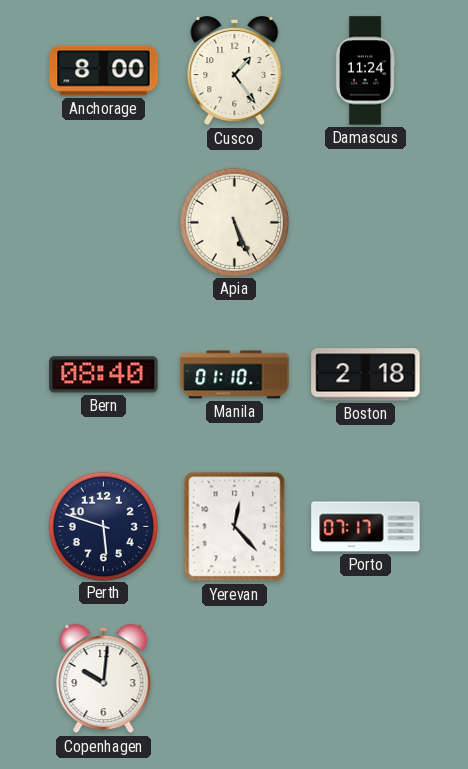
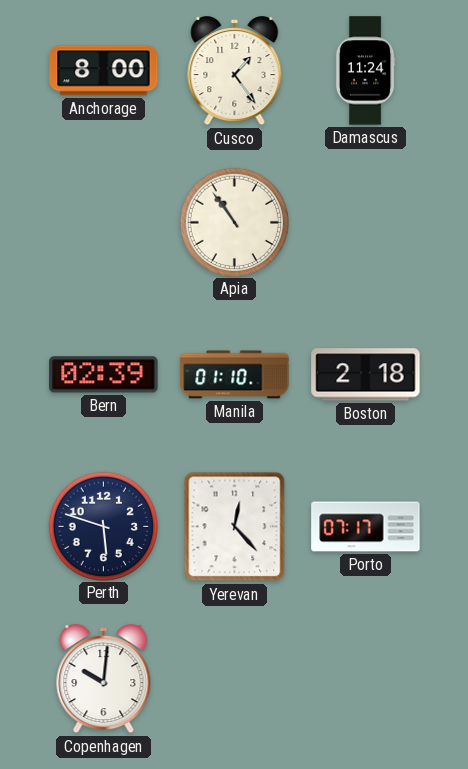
Apia: 5:26 -> 10:54 (234, 222)
Bern: 08:40 -> 02:39 (104, 375)
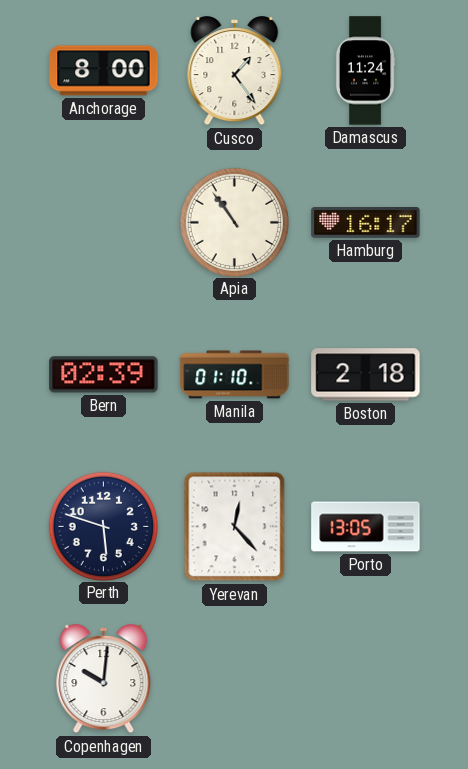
Hamburg: none -> 16:17 (366, 223)
Porto: 07:17 -> 13:05 (366, 527)
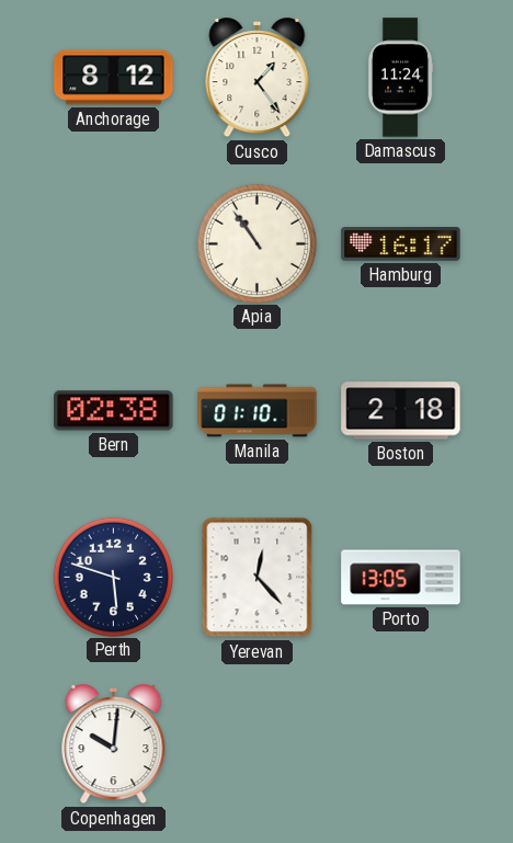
Anchorage: 8:00 -> 8:12 (114, 78)
Bern: 02:39 -> 02:38 (114, 411)
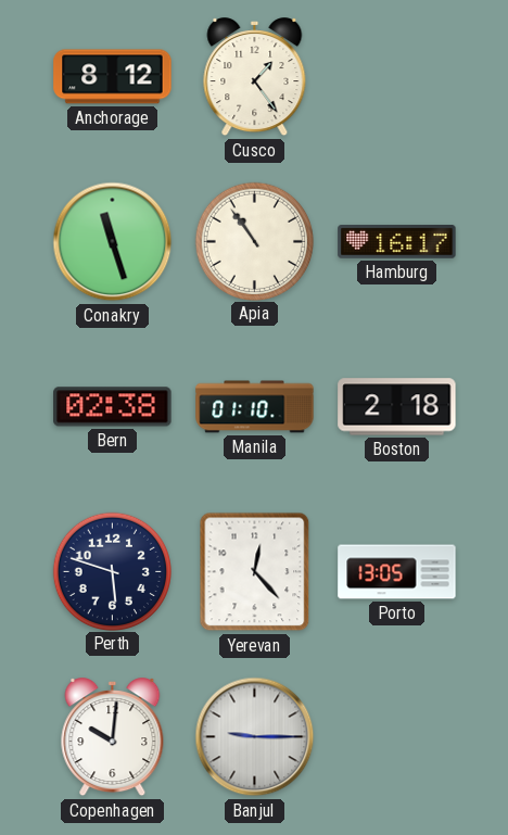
Damascus: 11:24 -> none (400, 78)
Conakry: none -> 11:27 (113, 242)
Banjul: none -> 9:15 (255, 737)
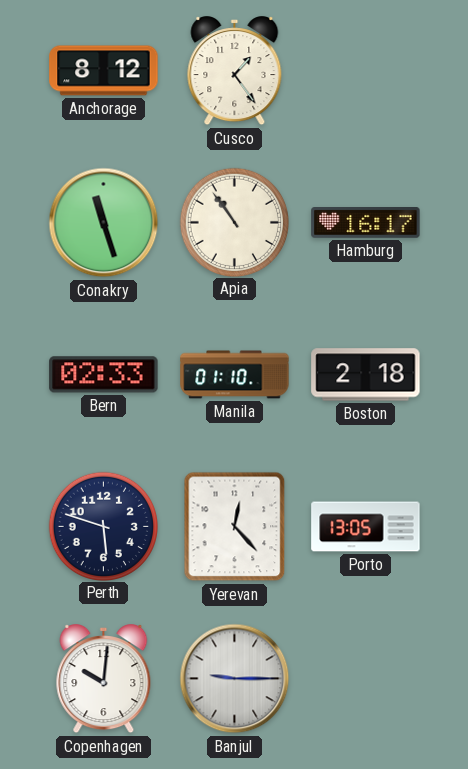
Bern: 02:38 -> 02:33 (104, 375)
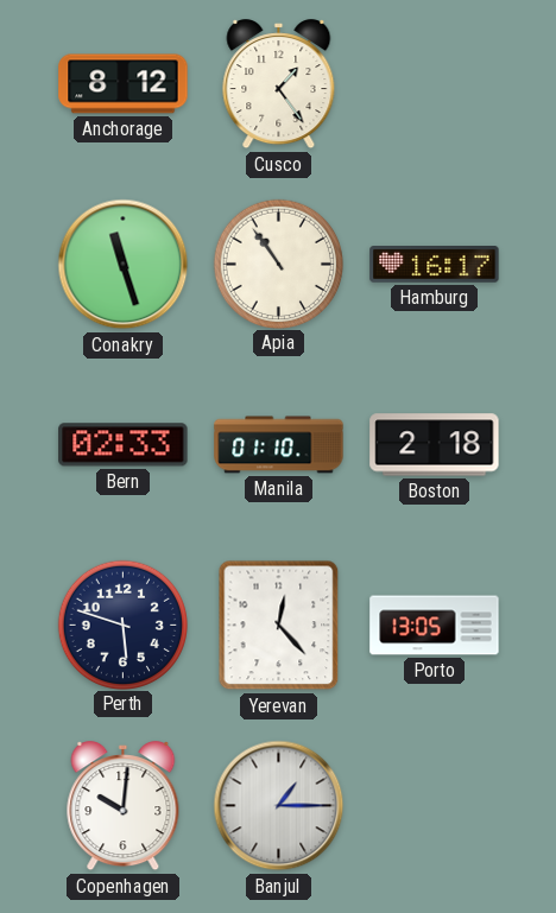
Banjul: 9:15 -> 1:15 (279, 806)
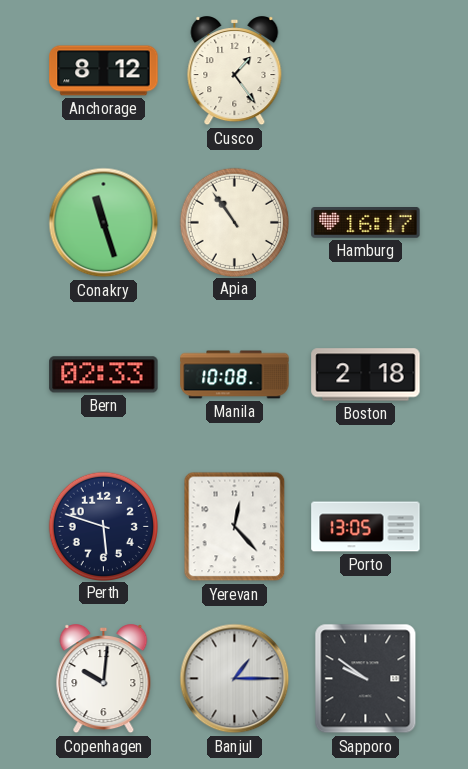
Manila: 01:10 -> 10:08 (235, 375)
Sapporo: none -> 9:51 (366, 679)
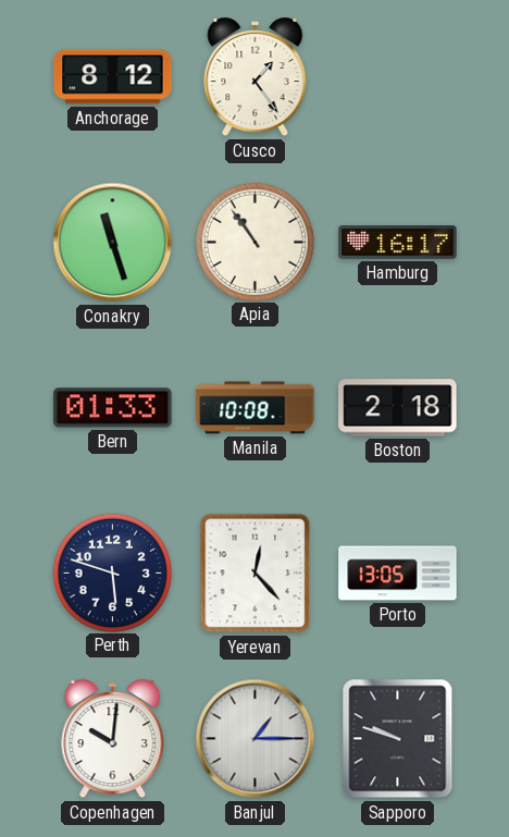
Bern: 02:33 -> 01:33 (113, 408)
Sapporo: 9:51 -> 9:48 (398, 739)
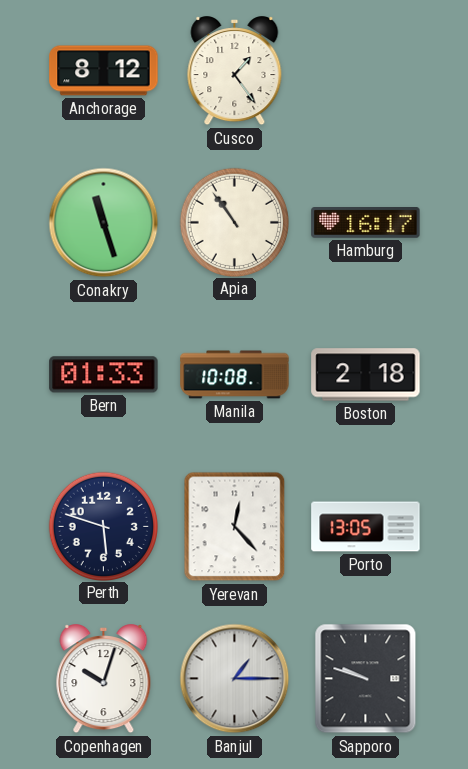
Copenhagen: 10:01 -> 10:03 (104, 679)
